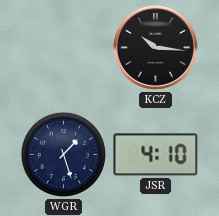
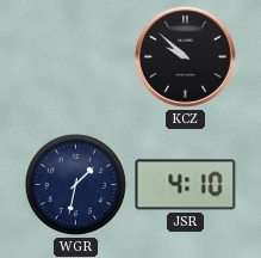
KCZ: 10:16 -> 9:52 (185, 56)
WGR: 1:27 -> 1:32 (75, 184)
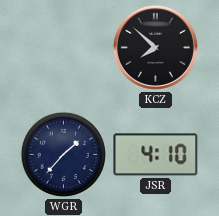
KCZ: 9:52 -> 7:52 (155, 47)
WGR: 1:32 -> 1:37 (63, 154)
